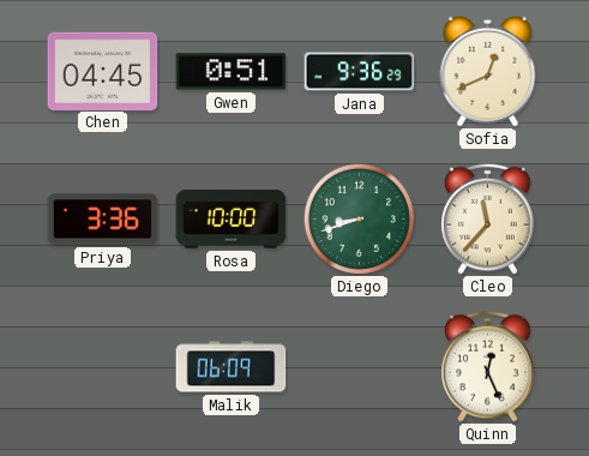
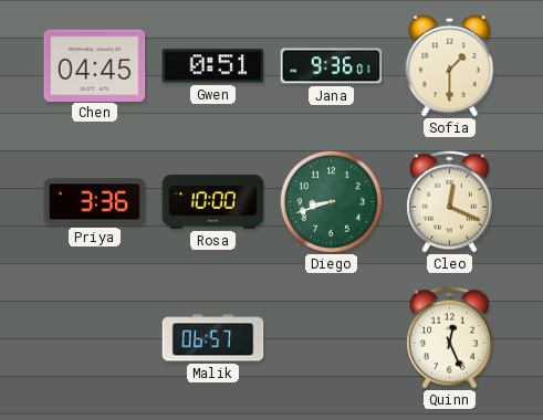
Jana: 9:36:29 -> 9:36:01 (332, 66)
Sofia: 12:41 -> 1:30 (450, 65)
Cleo: 11:37 -> 12:19 (450, 201)
Malik: 06:09 -> 06:57 (213, 338)
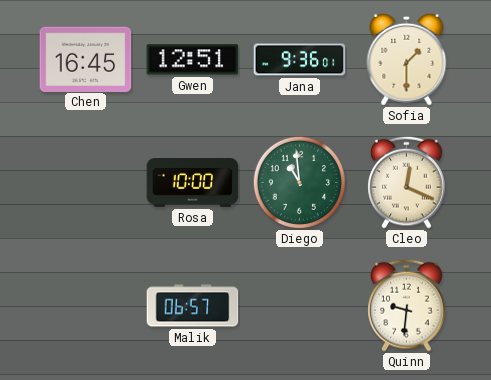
Chen: 04:45 -> 16:45 (86, 59)
Gwen: 0:51 -> 12:51 (193, 60)
Priya: 3:36 -> none (95, 202)
Diego: 8:42 -> 10:59 (299, 182)
Quinn: 12:26 -> 9:31 (407, 305)
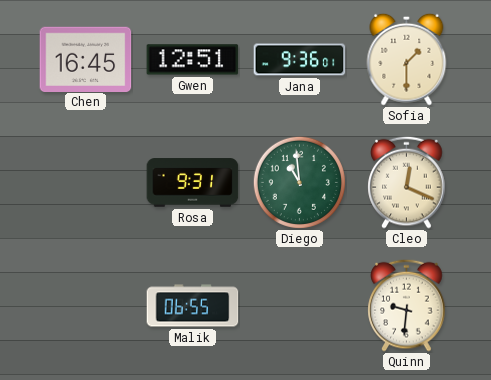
Rosa: 10:00 -> 9:31 (193, 183)
Malik: 06:57 -> 06:55 (193, 306)
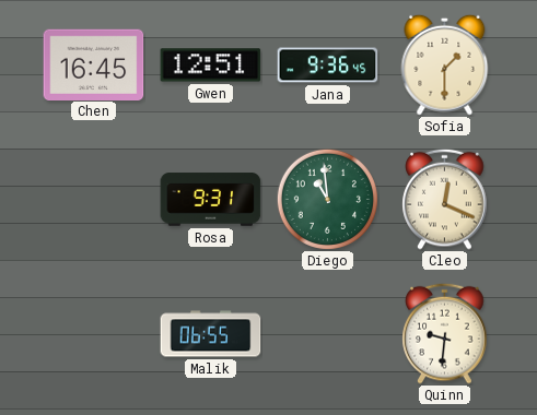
Jana: 9:36:01 -> 9:36:45 (328, 66)
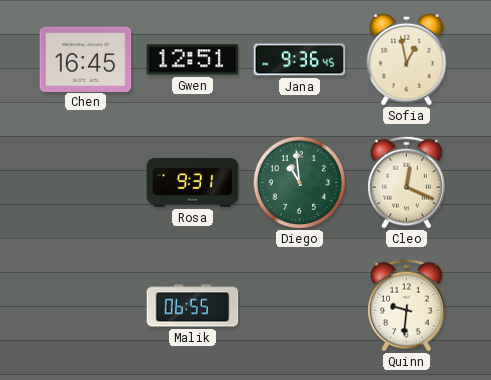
Sofia: 1:30 -> 12:58 (407, 59)
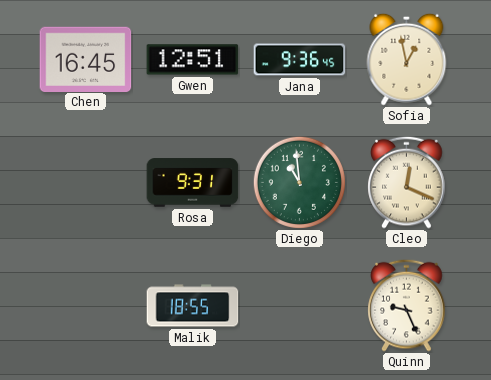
Malik: 06:55 -> 18:55 (193, 306)
Quinn: 9:31 -> 9:26 (407, 305)
